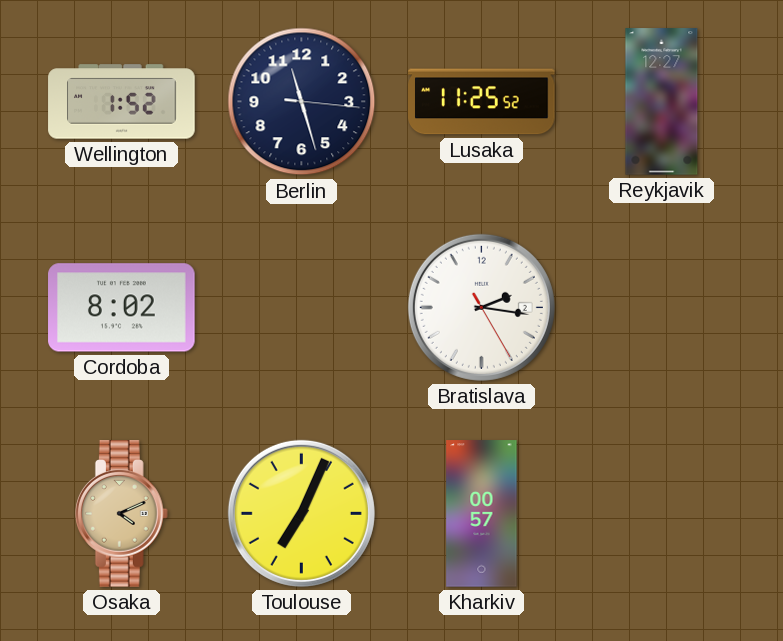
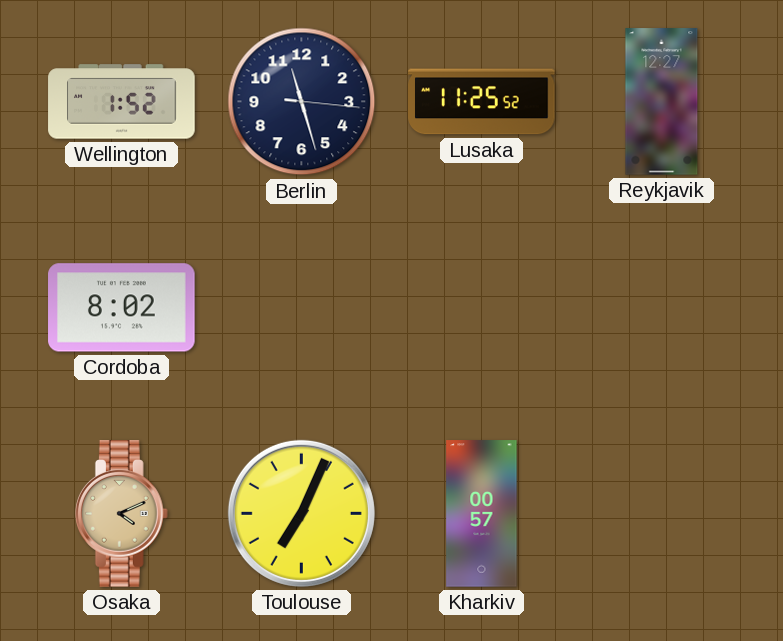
Bratislava: 2:16 -> none (481, 307)
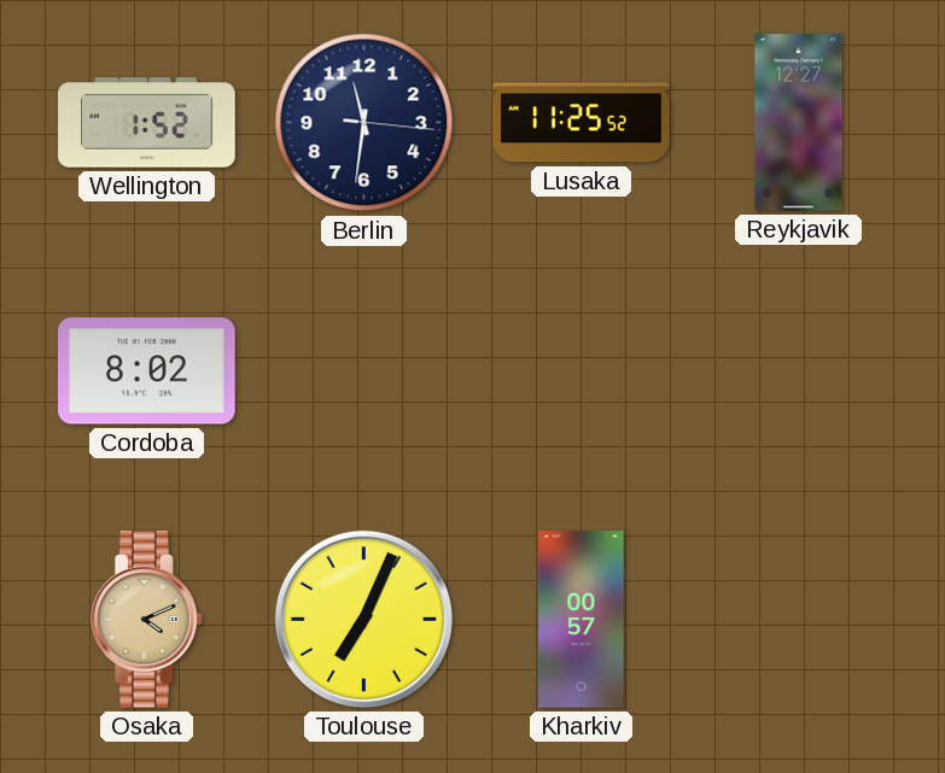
Berlin: 11:27 -> 11:31 (364, 123)
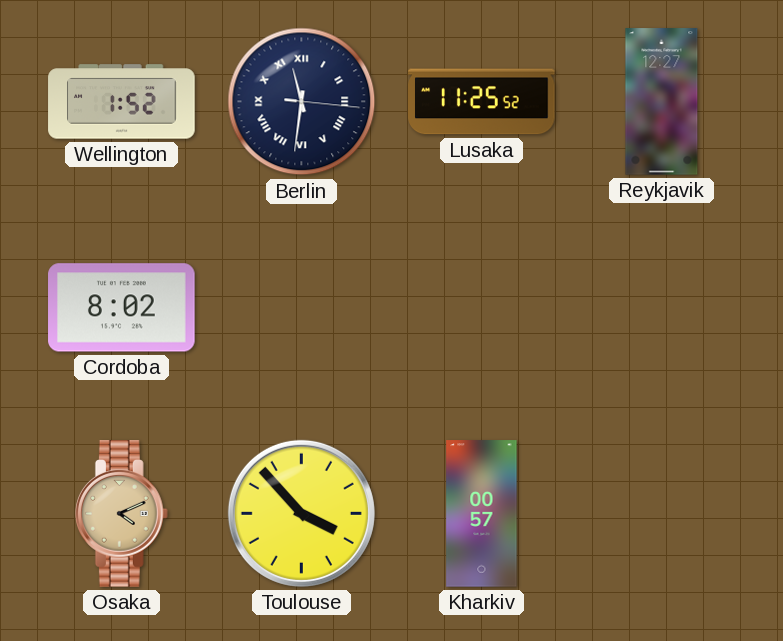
Berlin numerals: Arabic -> Roman (302, 102)
Toulouse: 7:04 -> 3:53 (301, 513)
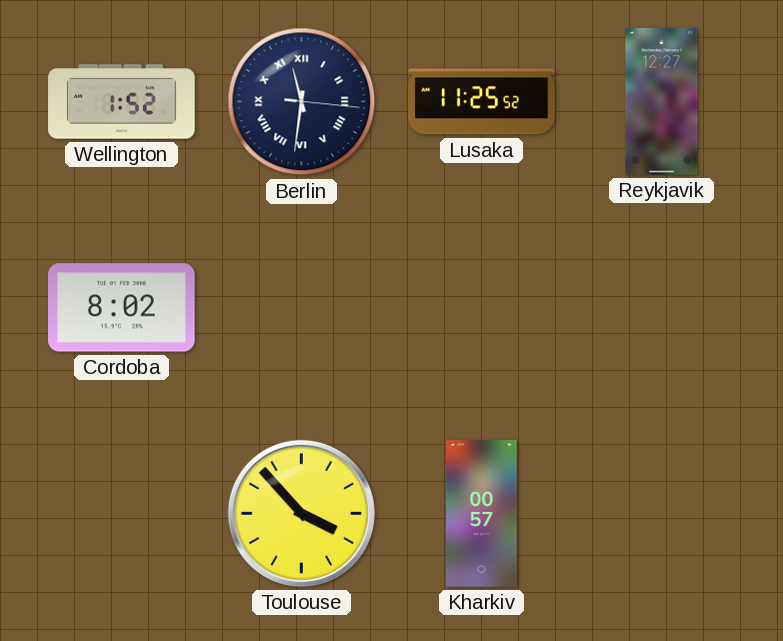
Osaka: 4:11 -> none (121, 514)
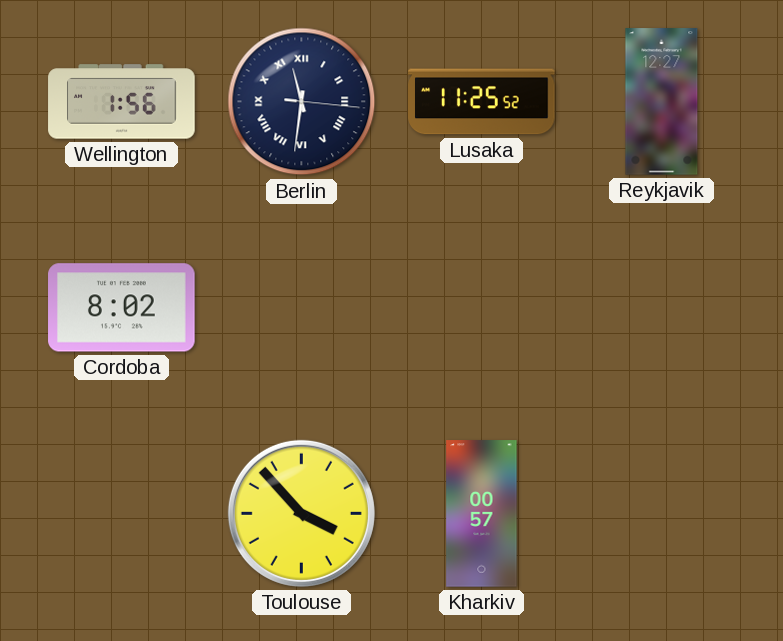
Wellington: 1:52 -> 1:56 (122, 102)
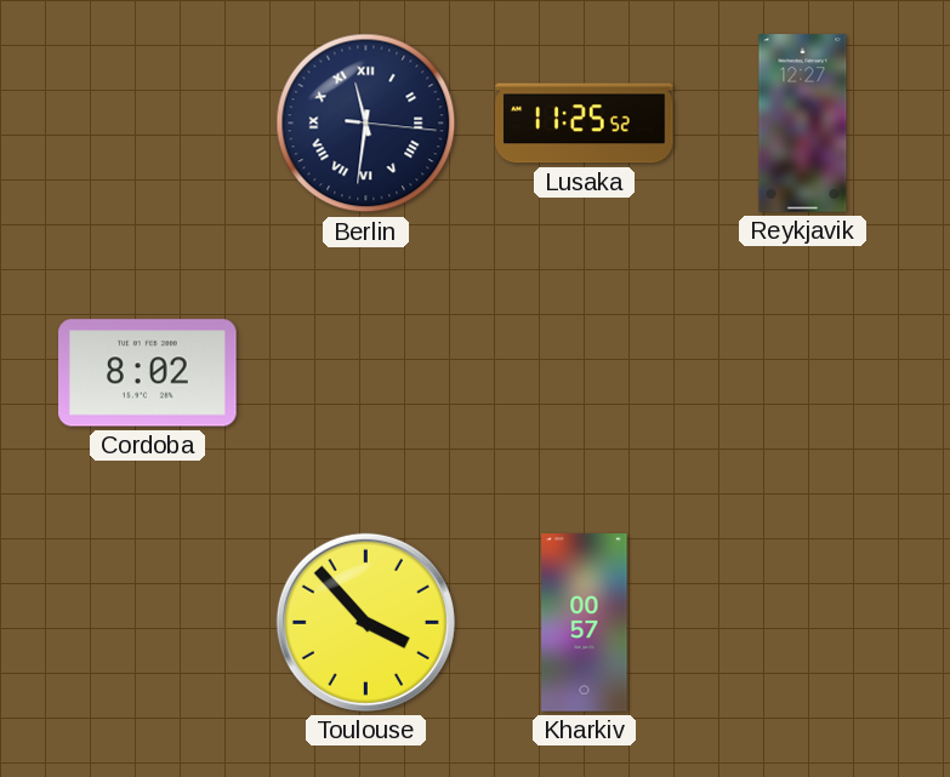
Wellington: 1:56 -> none (122, 102)
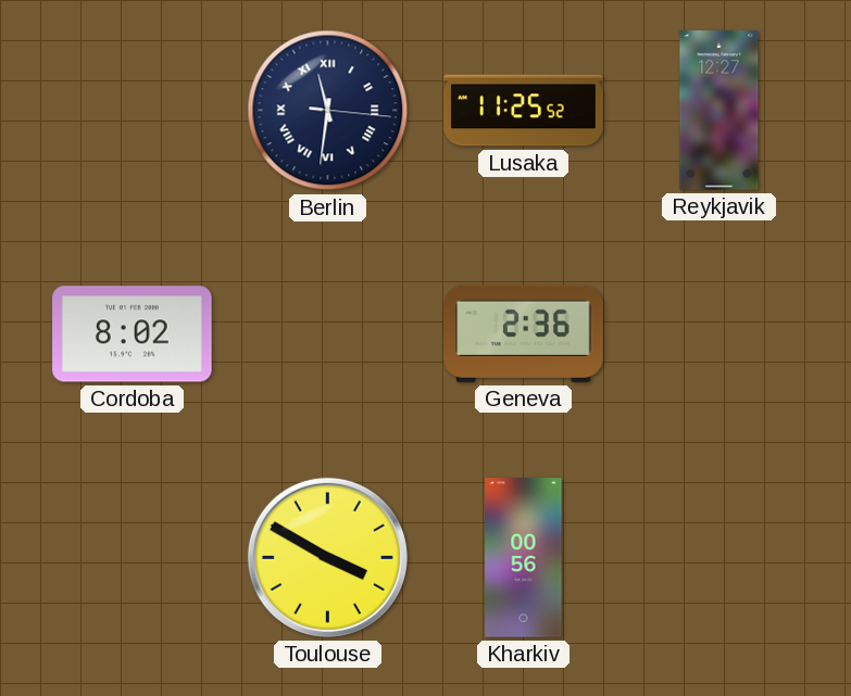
Geneva: none -> 2:36 (524, 333)
Toulouse: 3:53 -> 3:50 (327, 557)
Kharkiv: 00:57 -> 00:56 (524, 558)
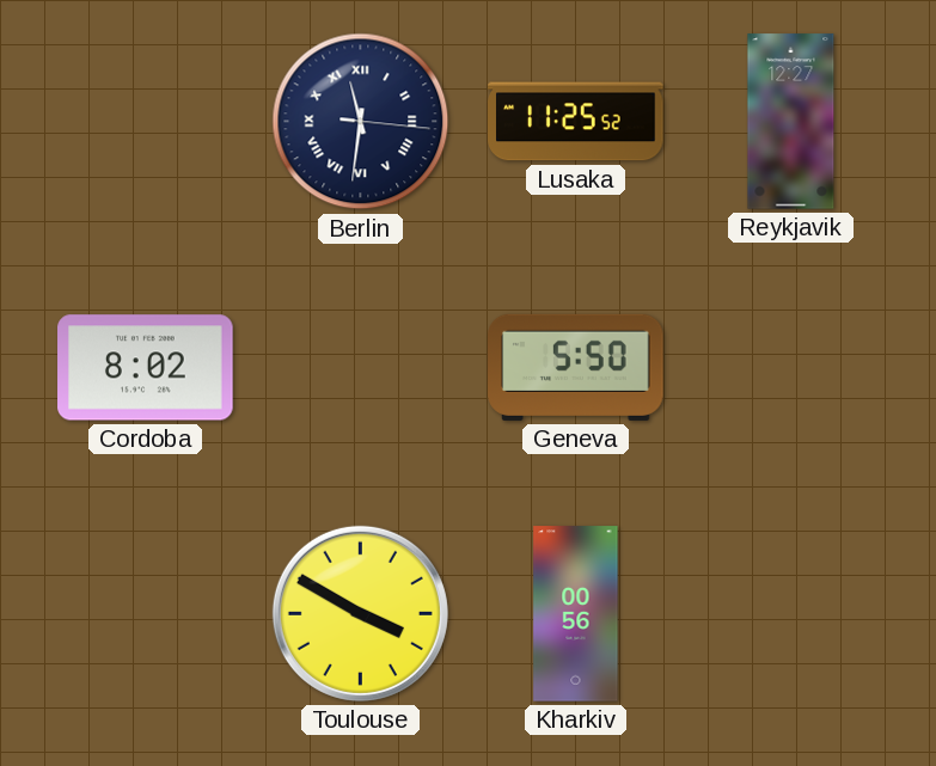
Geneva: 2:36 -> 5:50 (576, 367)
